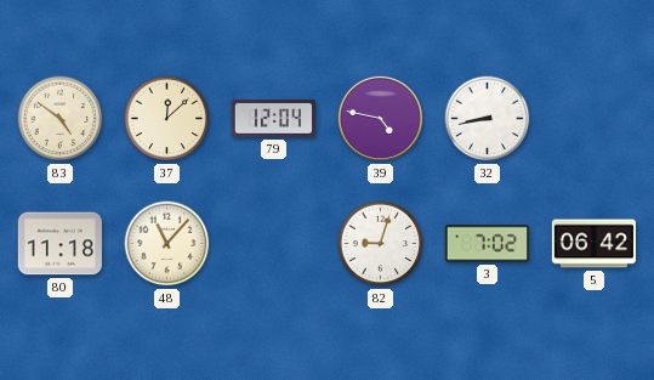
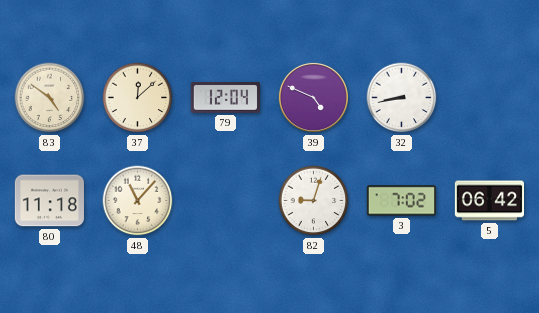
39: 4:47 -> 4:49 (313, 97)
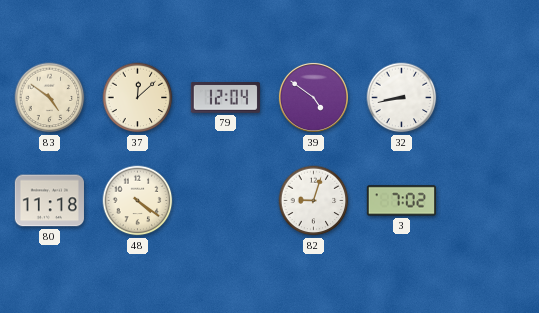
39: 4:49 -> 4:51 (313, 97)
48: 11:07 -> 4:21 (138, 201)
5: 06:42 -> none (489, 201)
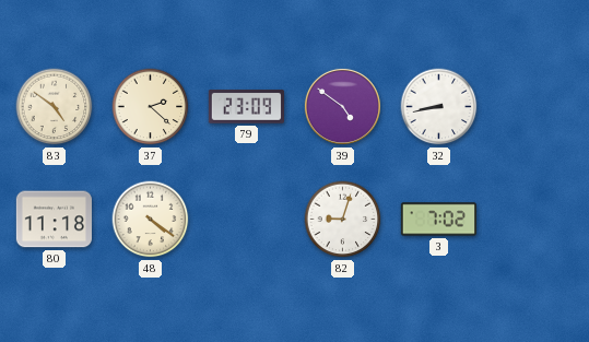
37: 12:08 -> 2:22 (151, 107)
79: 12:04 -> 23:09 (246, 107)
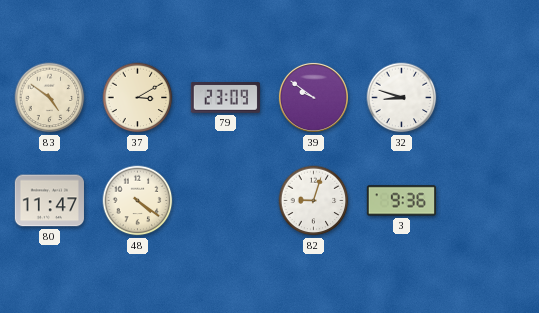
37: 2:22 -> 3:10 (138, 98)
39: 4:51 -> 9:51 (313, 97)
32: 8:43 -> 8:48 (402, 98)
80: 11:18 -> 11:47 (49, 201)
3: 7:02 -> 9:36 (401, 201)
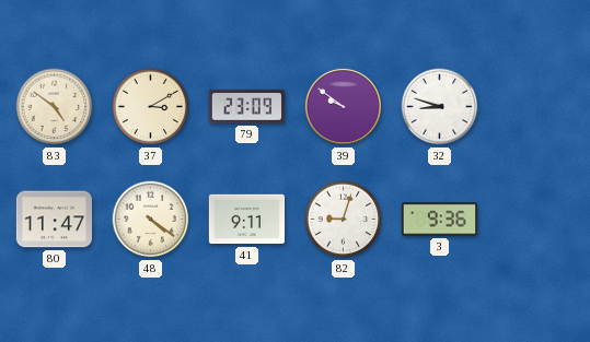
41: none -> 9:11 (246, 220)
